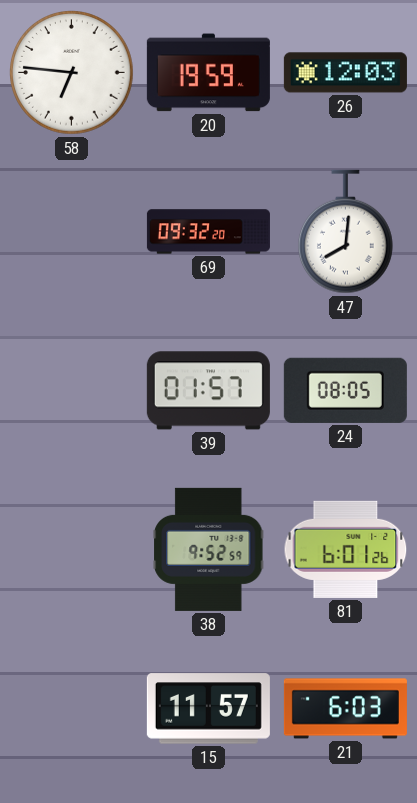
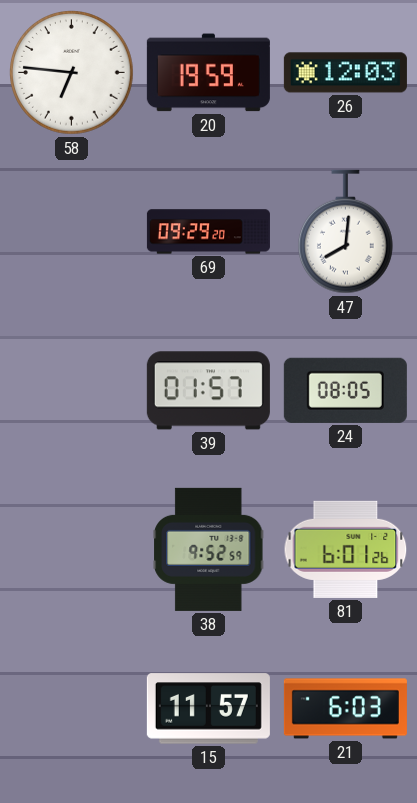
69: 09:32 -> 09:29 (208, 232)
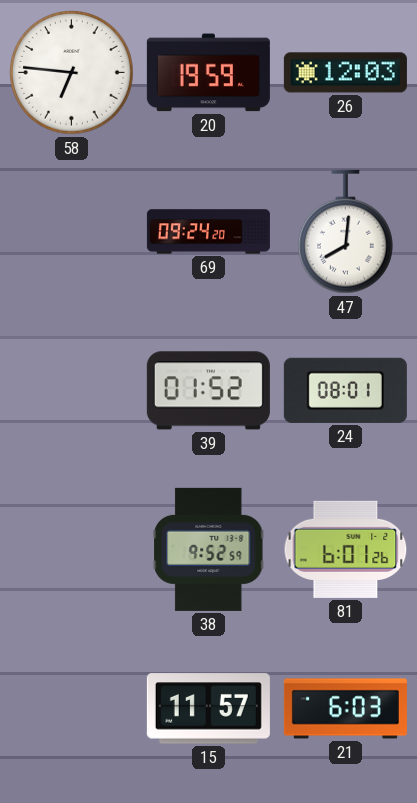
69: 09:29 -> 09:24 (208, 232)
39: 01:57 -> 01:52 (208, 391)
24: 08:05 -> 08:01 (345, 390)
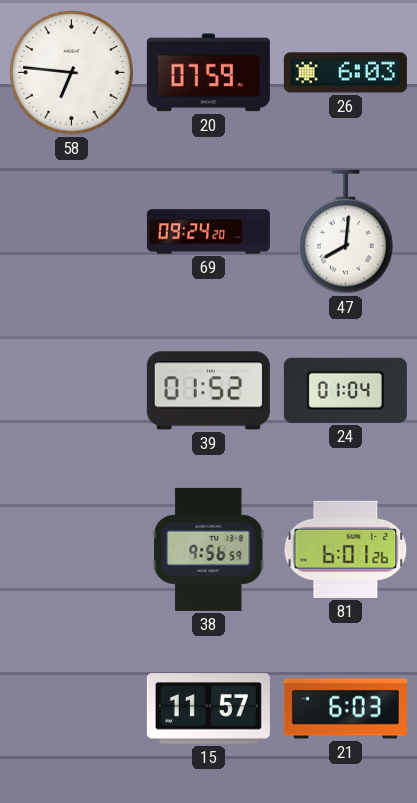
20: 19:59 -> 07:59 (208, 73)
26: 12:03 -> 6:03 (345, 73)
24: 08:01 -> 01:04 (345, 390)
38: 9:52 -> 9:56 (209, 549)
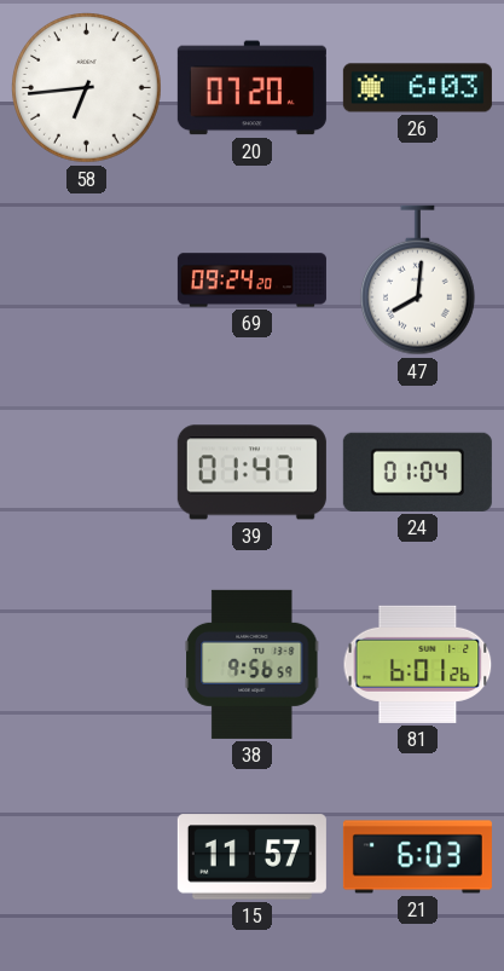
58: 6:46 -> 6:44 (87, 88)
20: 07:59 -> 07:20 (251, 88)
39: 01:52 -> 01:47 (251, 473)
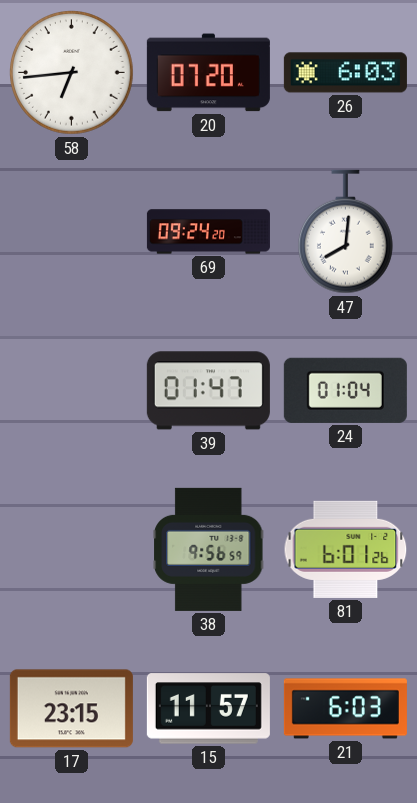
17: none -> 23:15 (71, 709)
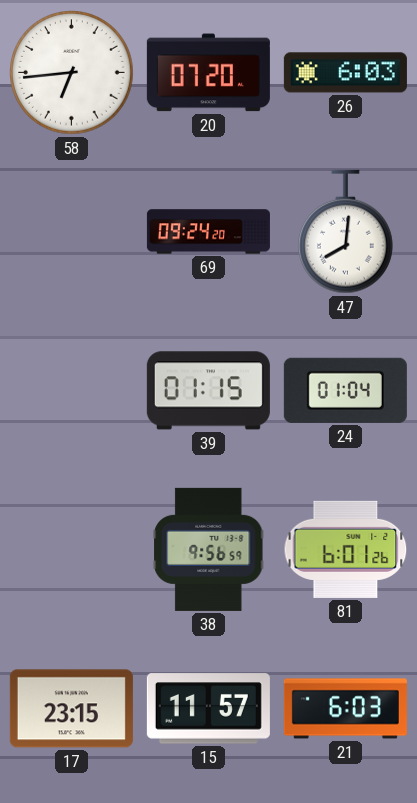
39: 01:47 -> 01:15 (208, 391)
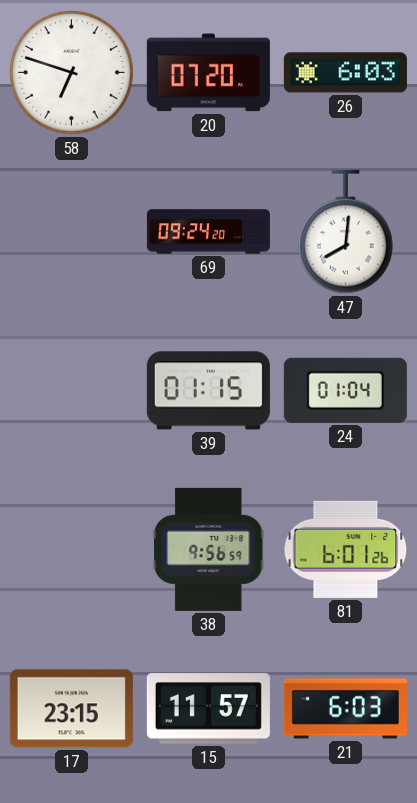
58: 6:44 -> 6:48 (72, 73)
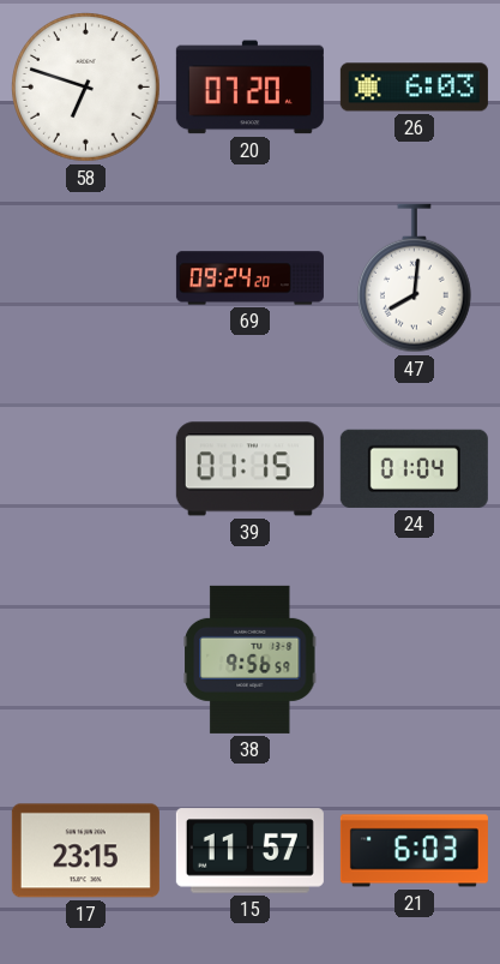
81: 6:01 -> none (346, 549)
